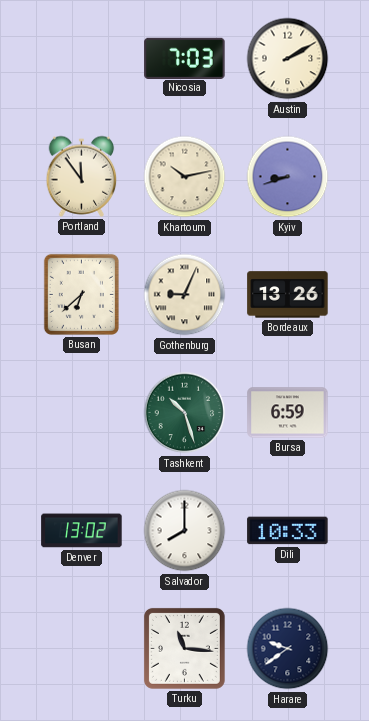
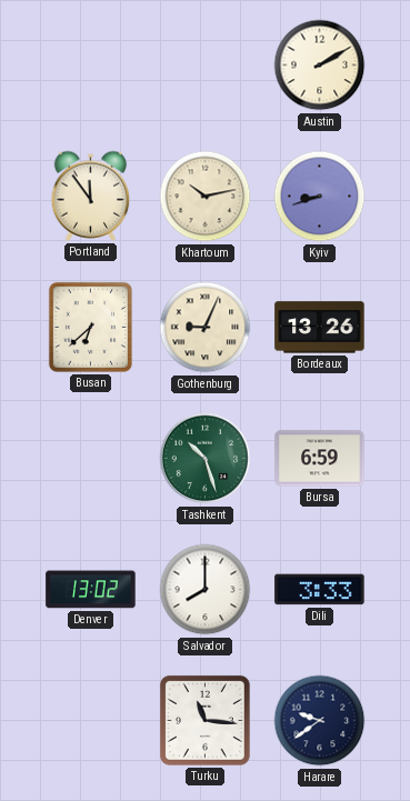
Nicosia: 7:03 -> none (185, 58)
Dili: 10:33 -> 3:33 (320, 590)
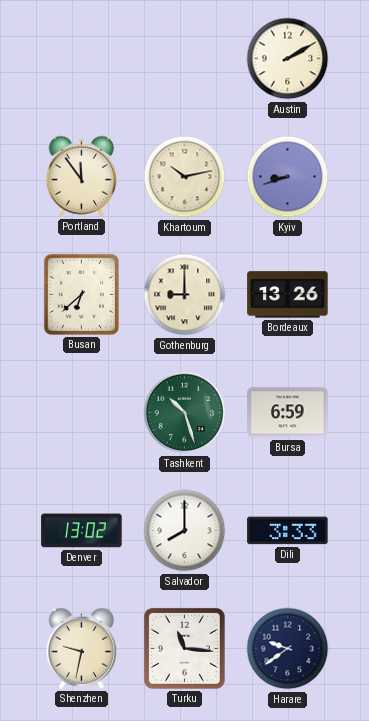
Gothenburg: 9:04 -> 9:00 (185, 295)
Shenzhen: none -> 9:32 (82, 648)
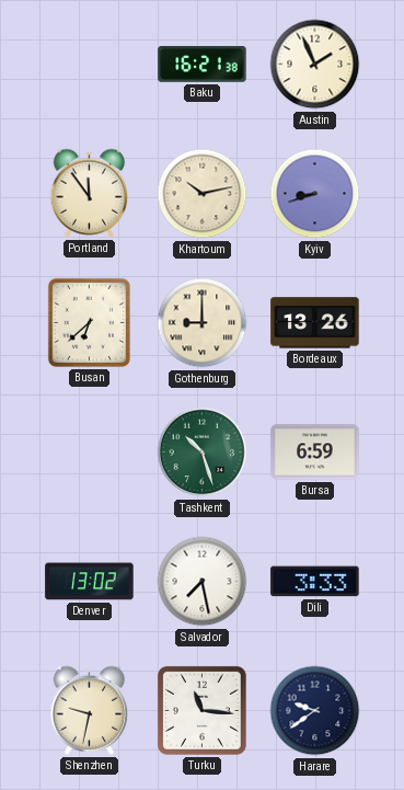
Baku: none -> 16:21 (203, 65)
Austin: 2:10 -> 1:56 (315, 65)
Salvador: 8:00 -> 7:28 (203, 582)
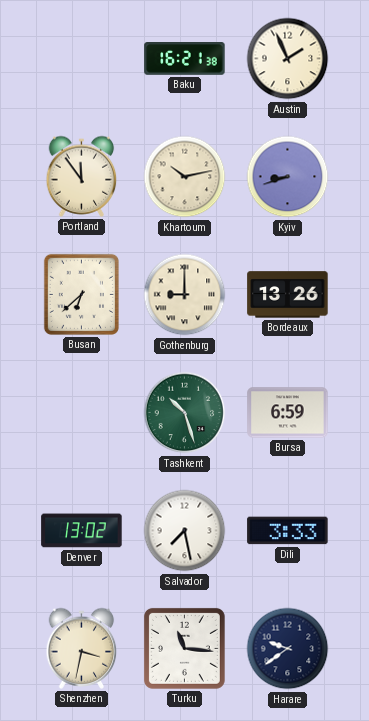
Shenzhen: 9:32 -> 3:32 (82, 648)
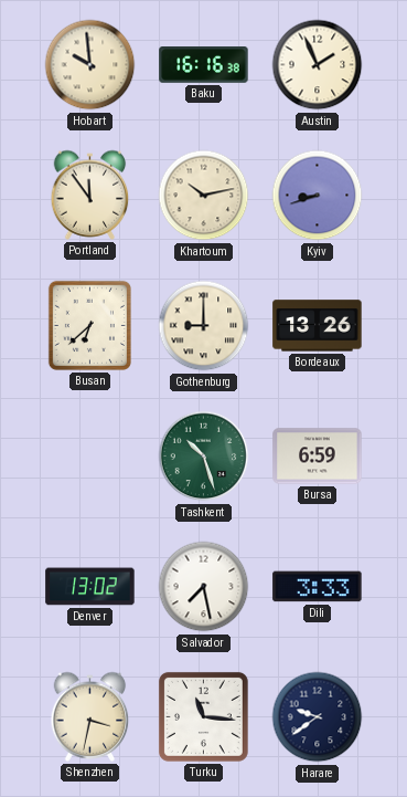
Hobart: none -> 9:59 (90, 65)
Baku: 16:21 -> 16:16 (204, 65)
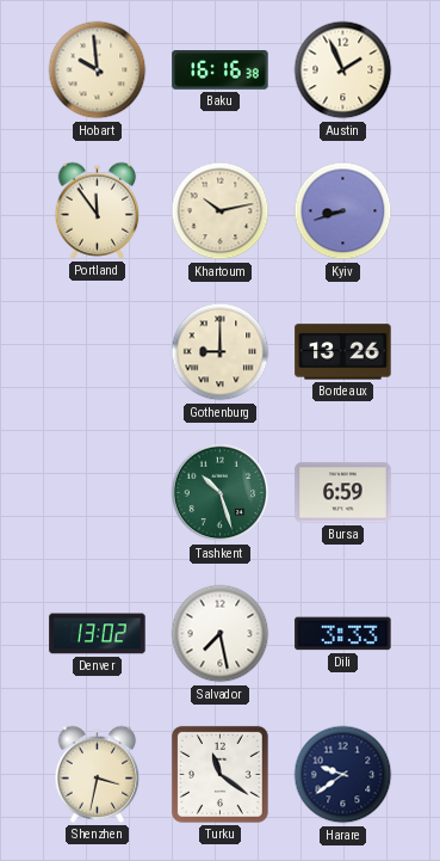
Busan: 6:38 -> none (89, 325)
Turku: 11:16 -> 11:21 (219, 774)
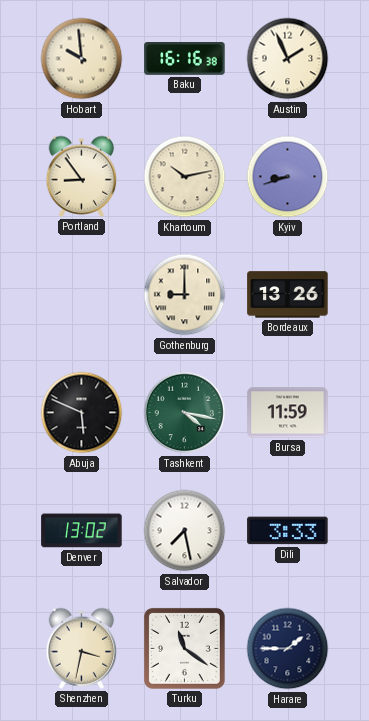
Portland: 11:54 -> 8:54 (82, 176)
Abuja: none -> 5:49 (82, 413)
Tashkent: 10:27 -> 4:17 (185, 413)
Bursa: 6:59 -> 11:59 (288, 413)
Harare: 9:39 -> 1:45 (288, 649)
